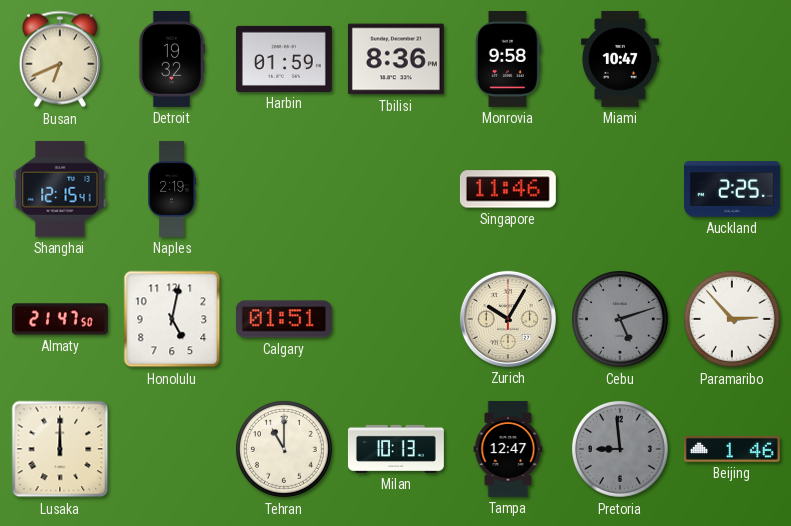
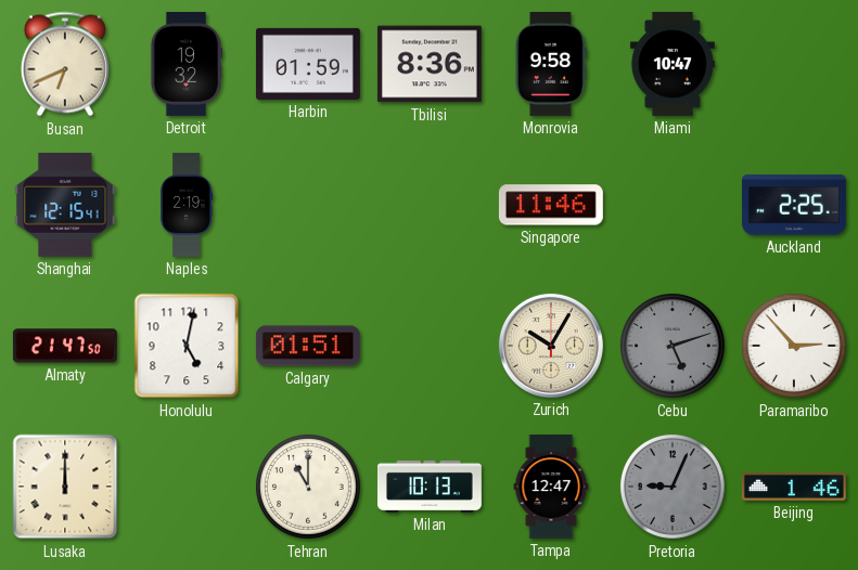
Pretoria: 8:59 -> 9:04 (673, 487)
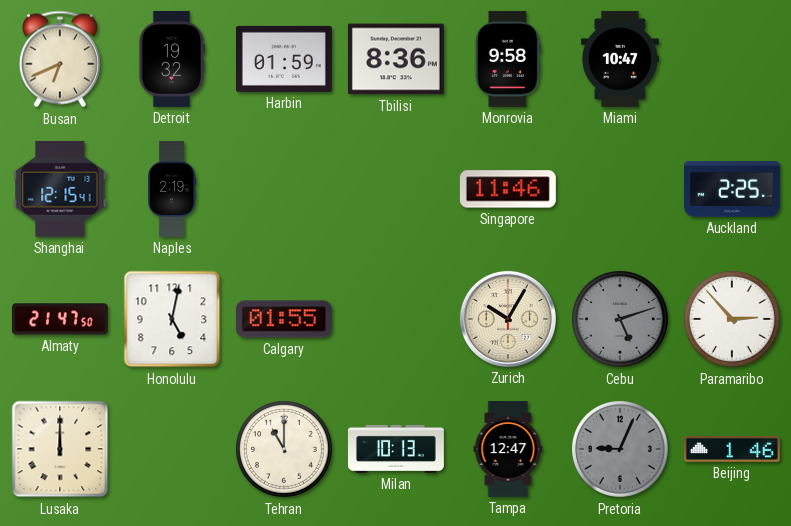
Calgary: 01:51 -> 01:55 (284, 319)
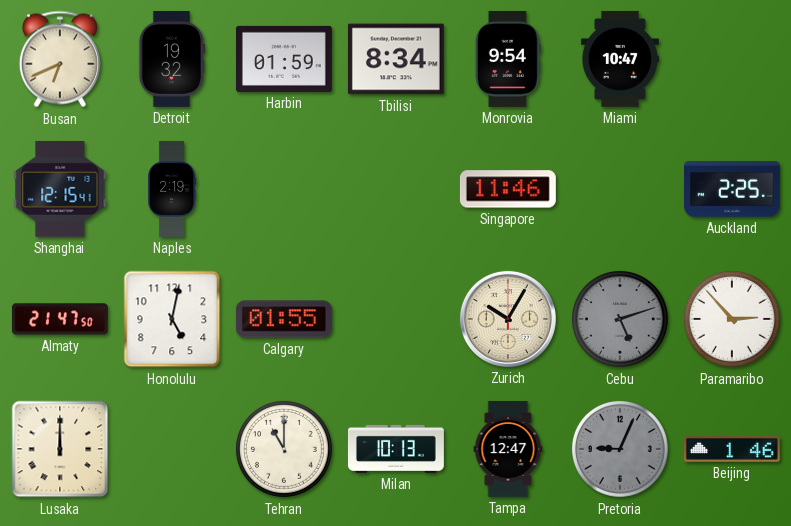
Tbilisi: 8:36 -> 8:34 (396, 59)
Monrovia: 9:58 -> 9:54 (508, 59)
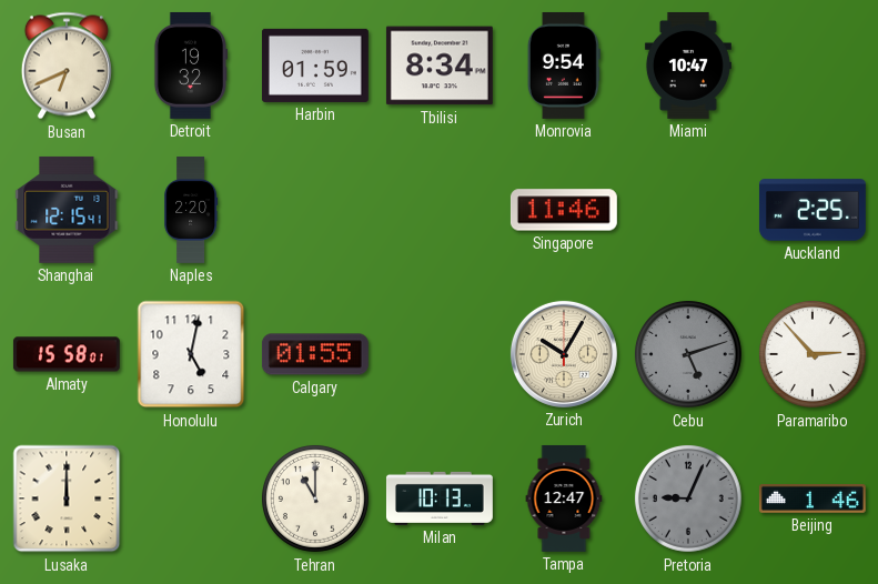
Naples: 2:19 -> 2:20 (191, 211)
Almaty: 21:47 -> 15:58 (67, 354)
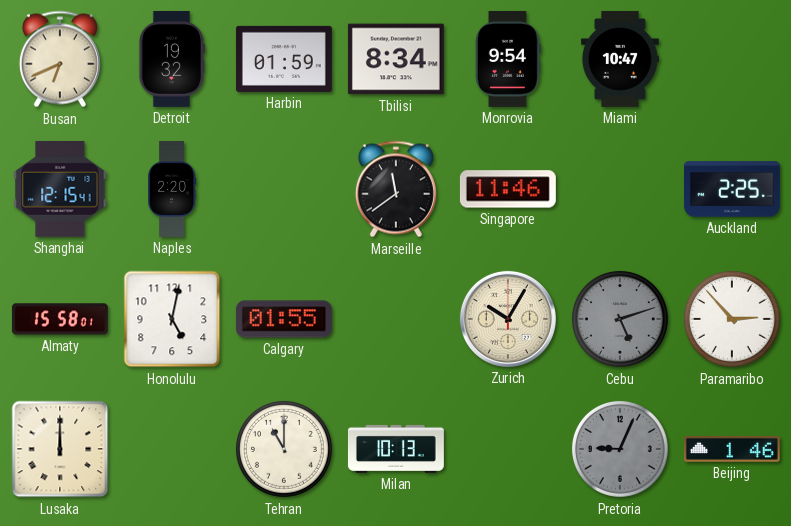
Marseille: none -> 11:39 (396, 189)
Tampa: 12:47 -> none (564, 499)
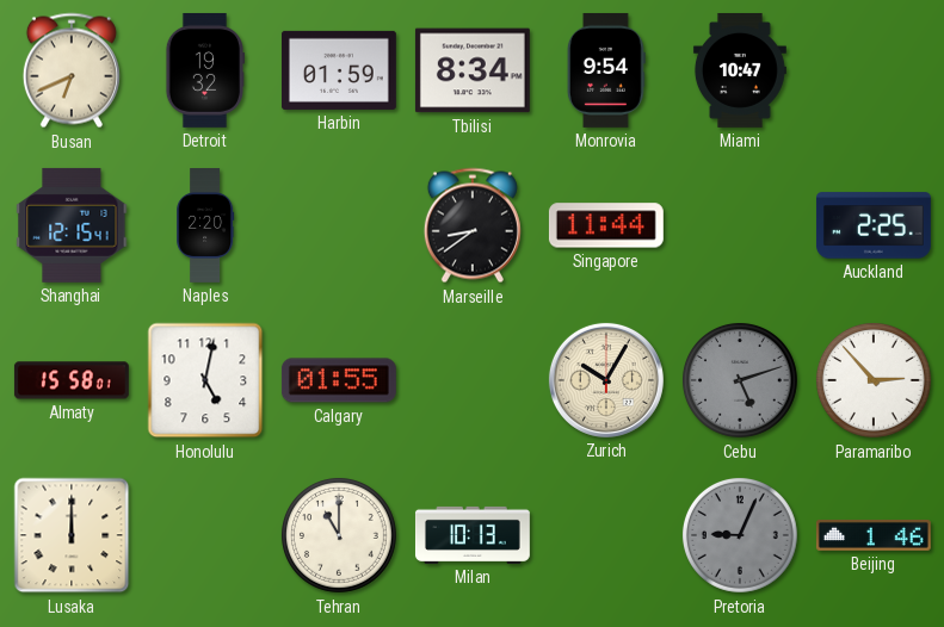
Marseille: 11:39 -> 8:39 (473, 225)
Singapore: 11:46 -> 11:44 (606, 225)
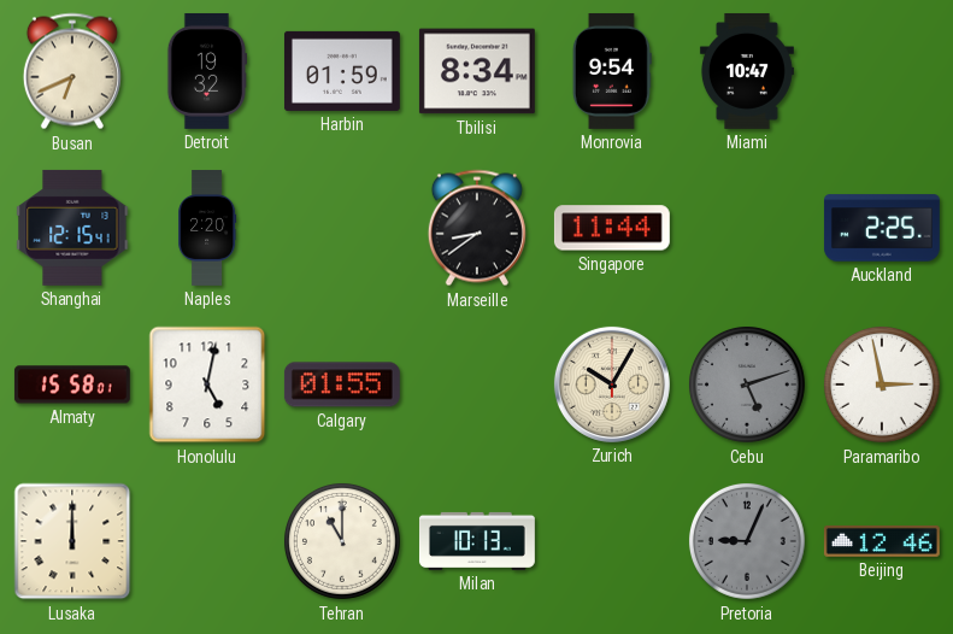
Paramaribo: 2:53 -> 2:58 (882, 384)
Beijing: 1:46 -> 12:46 (882, 541)
